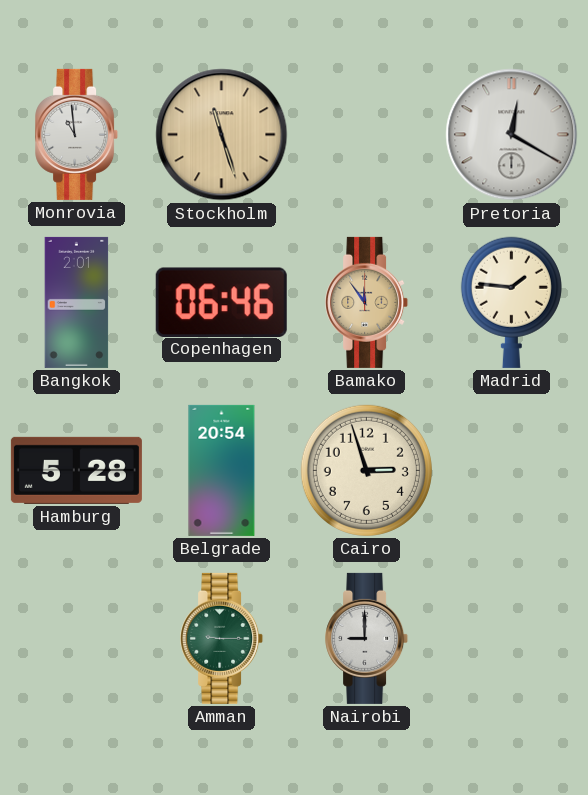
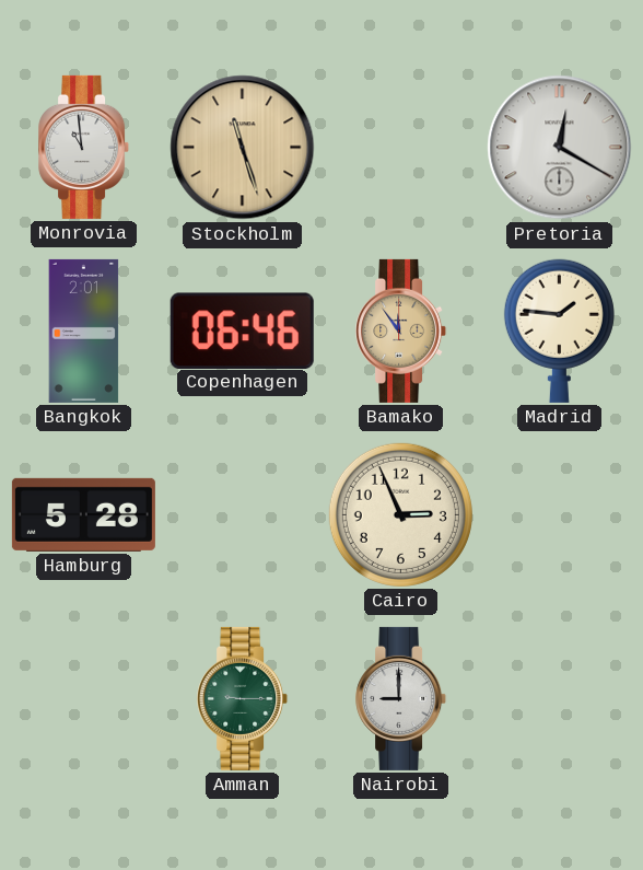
Belgrade: 20:54 -> none (222, 470)
Cairo: 2:57 -> 2:56 (400, 514)
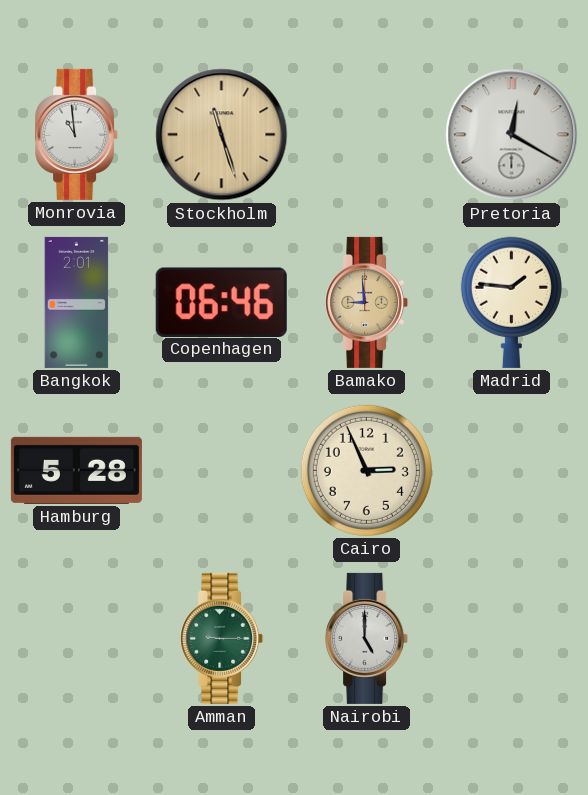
Bamako: 11:54 -> 8:59 (367, 302)
Nairobi: 9:00 -> 5:00 (367, 638)
